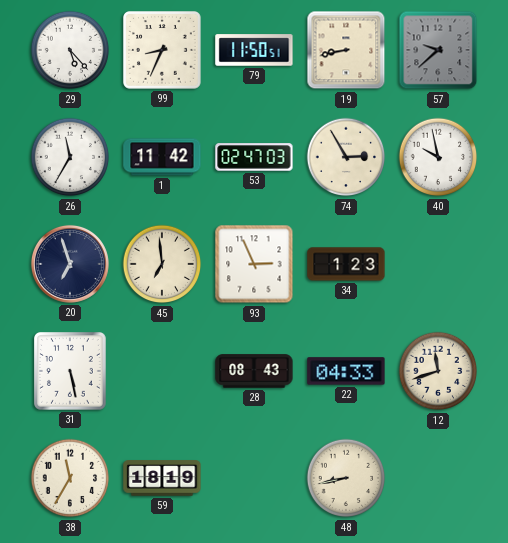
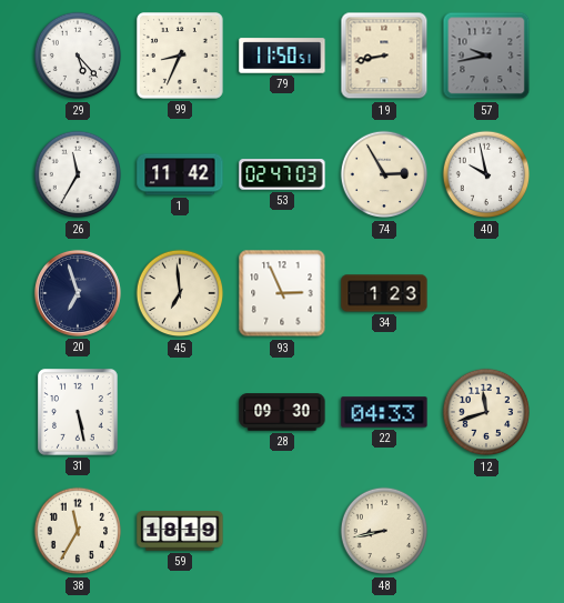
57: 9:38 -> 9:43 (486, 56)
28: 08:43 -> 09:30 (282, 412)
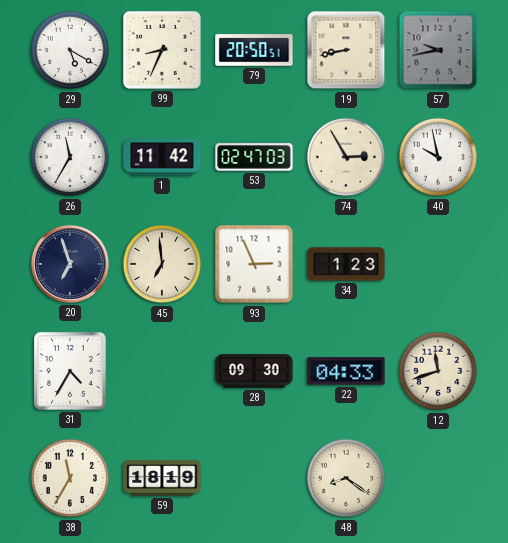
29: 5:23 -> 5:20 (70, 50)
79: 11:50 -> 20:50 (254, 50)
31: 5:28 -> 4:35 (71, 372)
48: 8:43 -> 8:21 (346, 478)
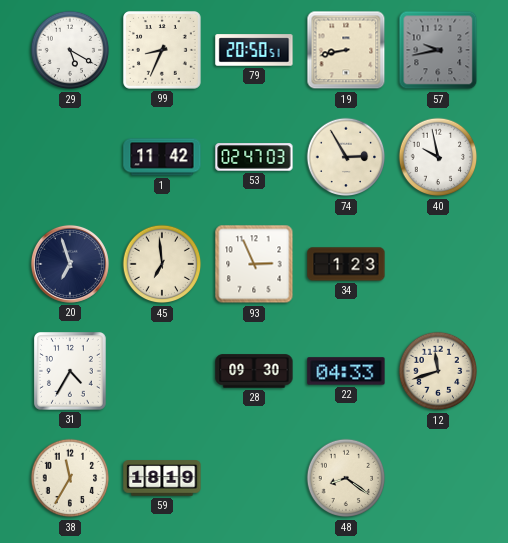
26: 11:35 -> none (70, 157)
